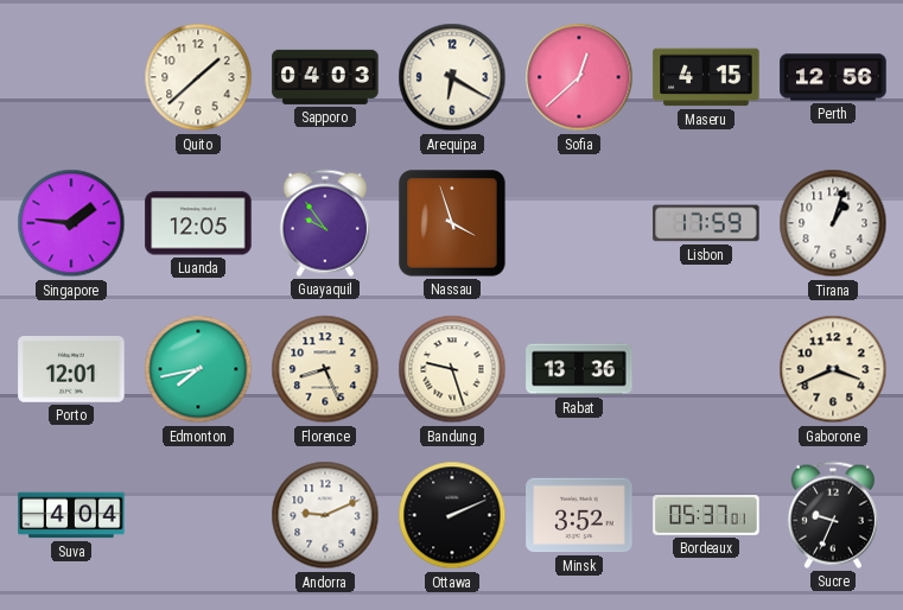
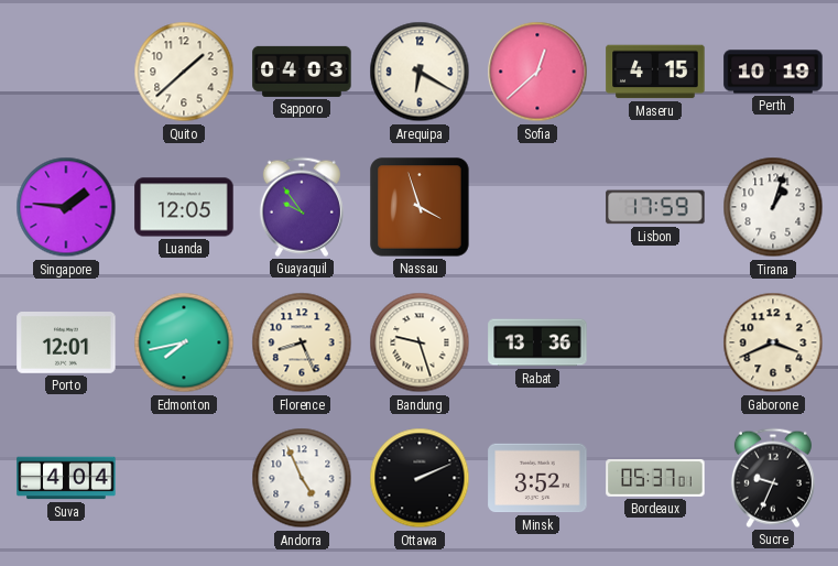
Perth: 12:56 -> 10:19 (773, 72)
Andorra: 9:11 -> 4:56 (302, 478)
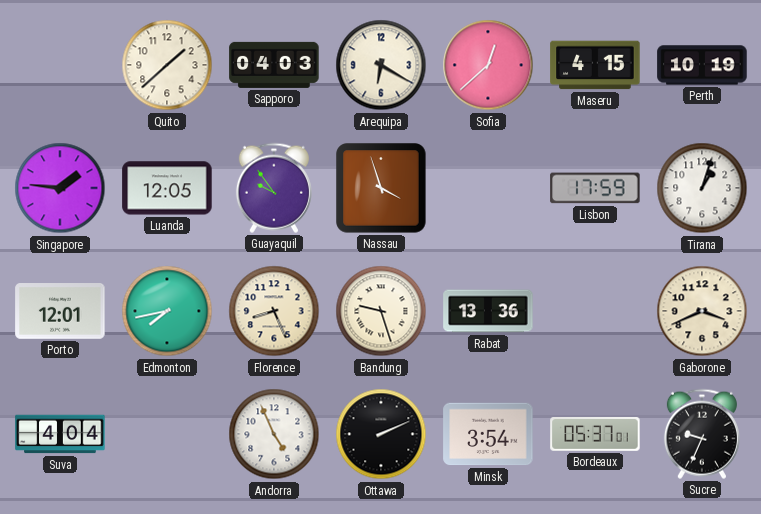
Minsk: 3:52 -> 3:54 (488, 434)
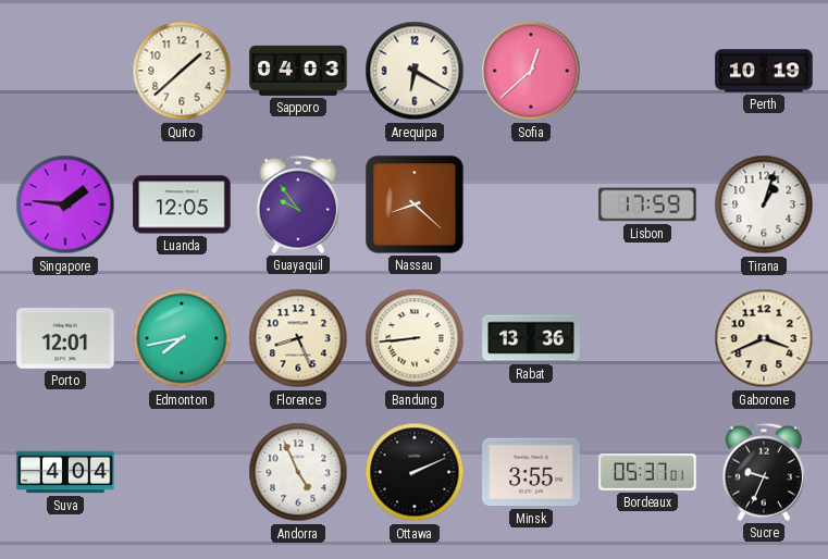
Maseru: 4:15 -> none (595, 65)
Nassau: 3:57 -> 8:22 (415, 204)
Bandung: 9:27 -> 8:44 (415, 338)
Minsk: 3:54 -> 3:55 (531, 472)
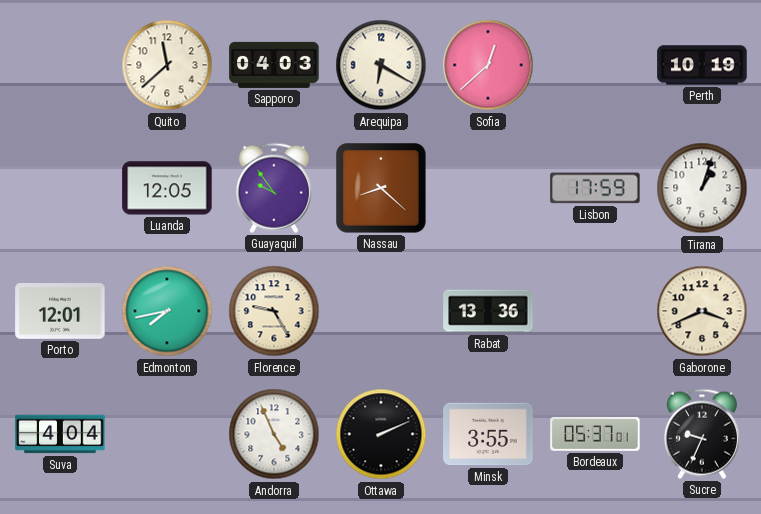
Quito: 1:38 -> 11:38 (167, 65)
Singapore: 1:46 -> none (65, 204)
Florence: 8:26 -> 9:25 (274, 311)
Bandung: 8:44 -> none (415, 338)
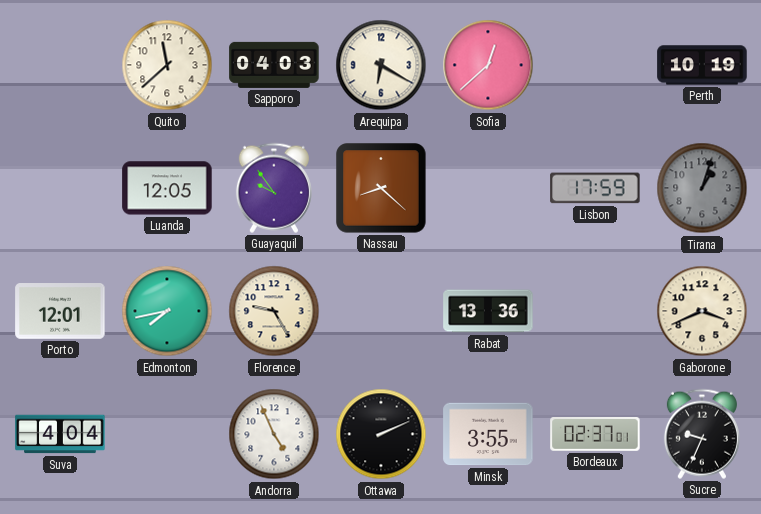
Tirana dial: white -> grey (702, 188)
Bordeaux: 05:37 -> 02:37 (595, 434)
